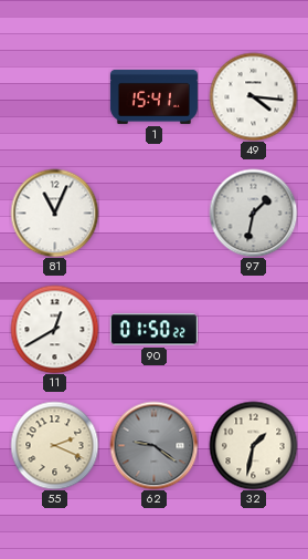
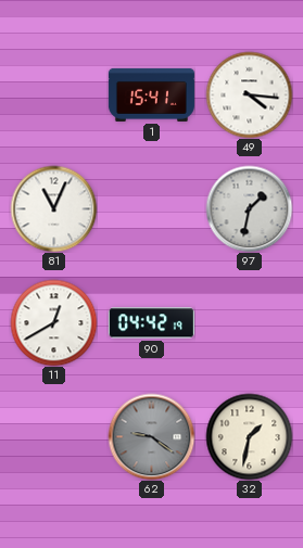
90: 01:50 -> 04:42 (151, 323)
55: 2:19 -> none (54, 445)
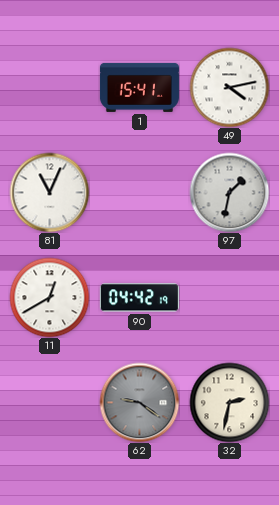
49: 4:16 -> 4:13 (229, 87)
32: 1:32 -> 2:32 (229, 402)
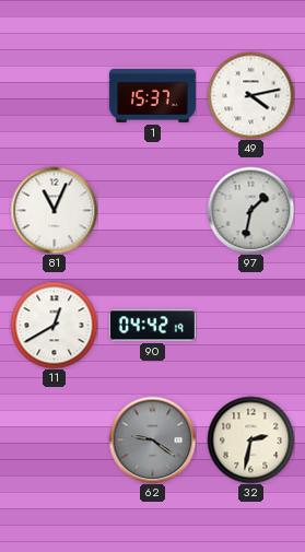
1: 15:41 -> 15:37 (152, 95)
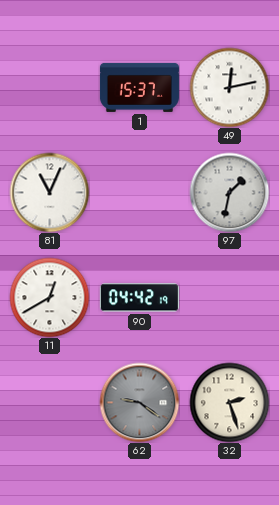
49: 4:13 -> 12:13 (229, 87)
32: 2:32 -> 2:27 (229, 402)
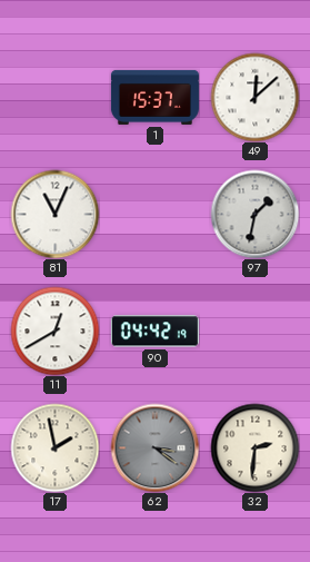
49: 12:13 -> 12:08 (254, 97)
17: none -> 1:58 (54, 447)
62: 9:21 -> 3:21 (154, 447)
32: 2:27 -> 2:31 (254, 447)
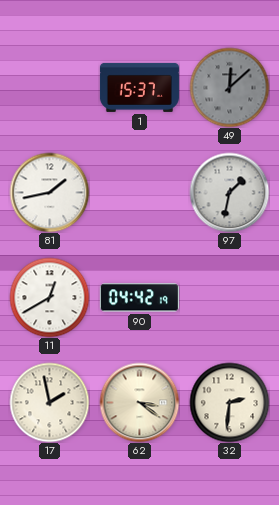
49 dial: white -> grey (229, 87)
81: 11:04 -> 1:43 (49, 192)
62 dial: grey -> cream (139, 402)
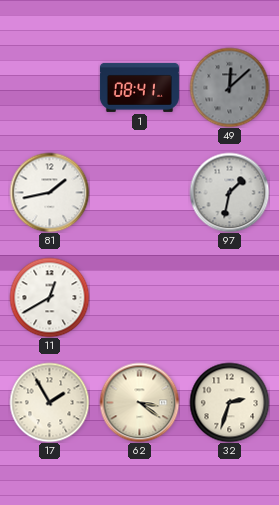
1: 15:37 -> 08:41 (139, 87)
90: 04:42 -> none (139, 298)
17: 1:58 -> 1:55 (49, 402)
32: 2:31 -> 2:33 (229, 402)
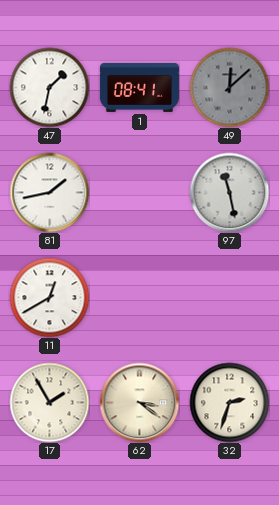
47: none -> 1:32 (49, 87)
97: 1:32 -> 11:28 (229, 192)
